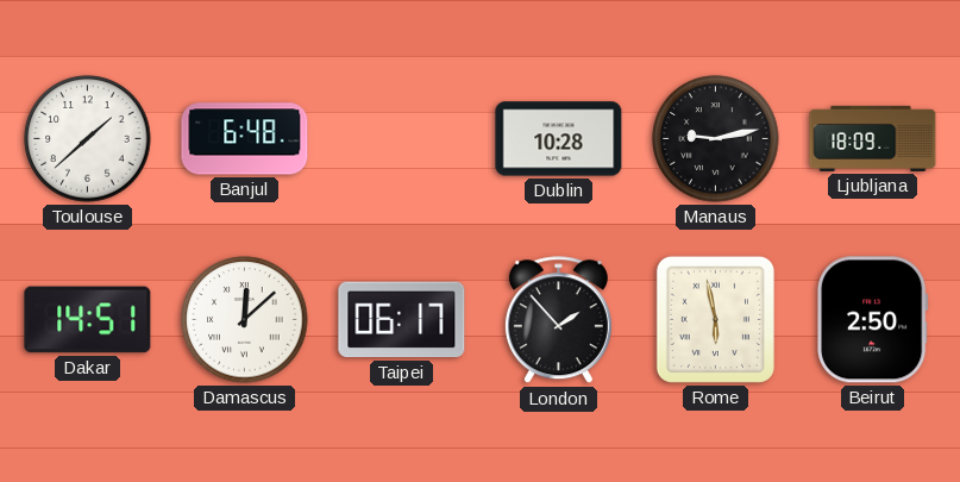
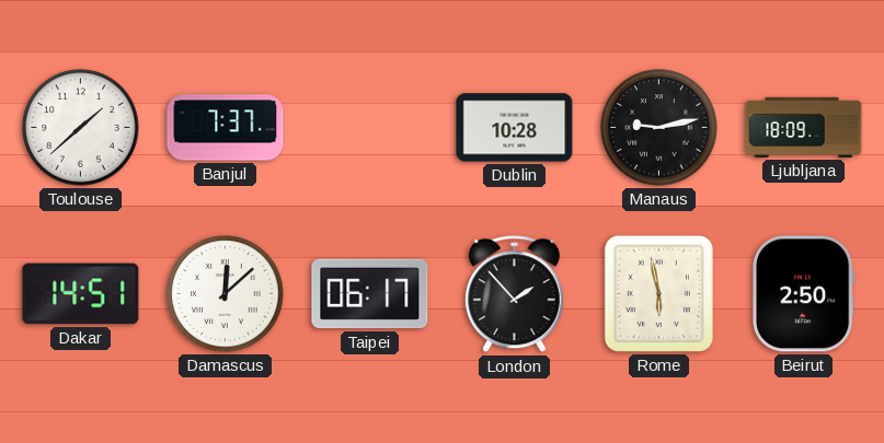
Banjul: 6:48 -> 7:37 (226, 128)
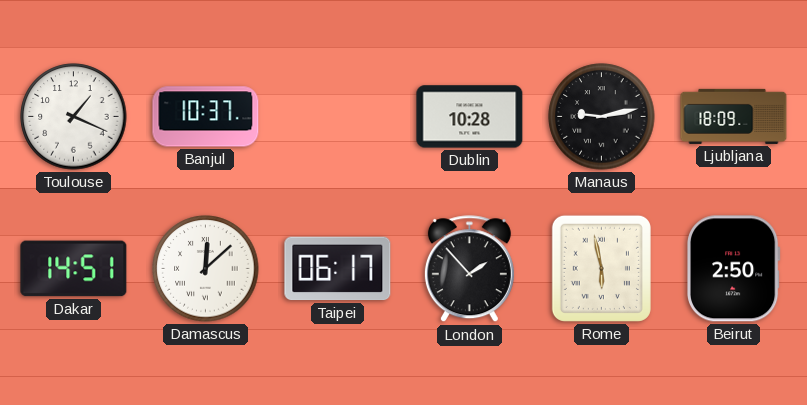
Toulouse: 1:38 -> 1:19 (74, 117)
Banjul: 7:37 -> 10:37 (206, 117)
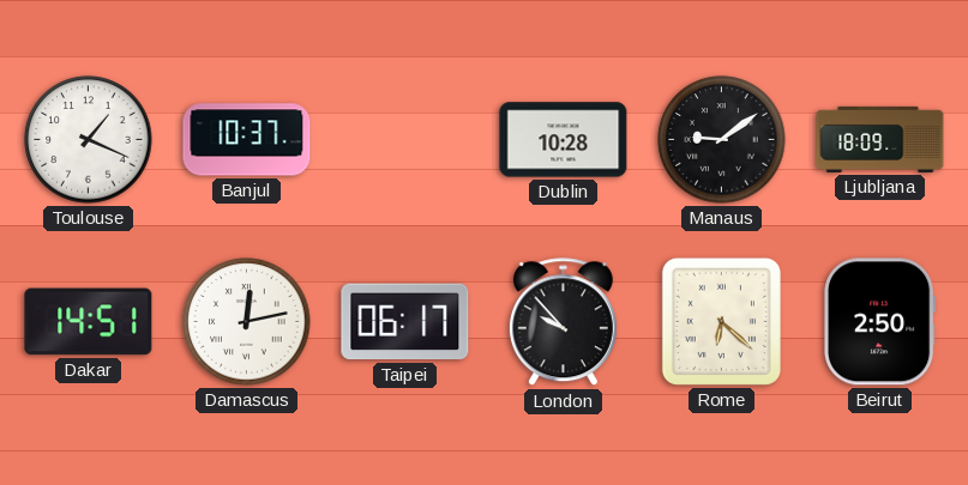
Manaus: 9:13 -> 9:09 (722, 140)
Damascus: 12:08 -> 12:13 (247, 322)
London: 1:53 -> 9:53 (563, 322)
Rome: 5:58 -> 6:22 (721, 321)
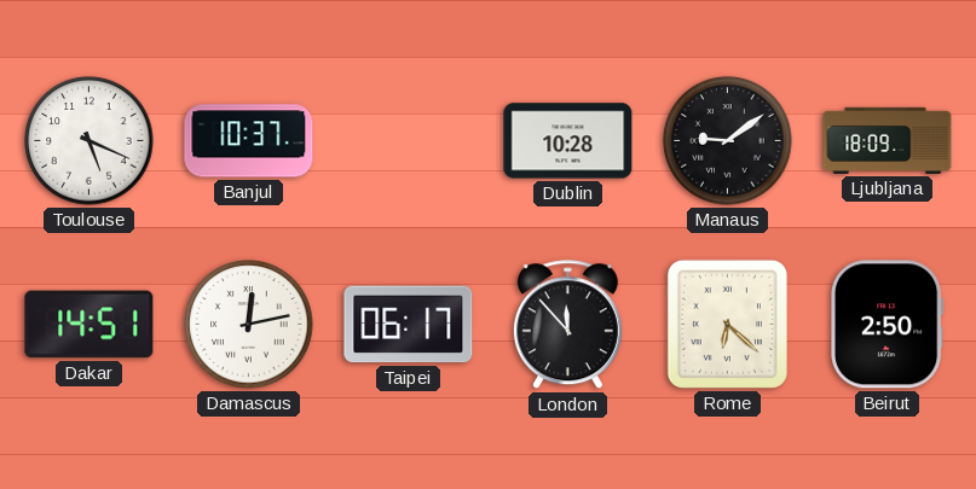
Toulouse: 1:19 -> 5:19 (89, 141)
London: 9:53 -> 11:53 (567, 325)
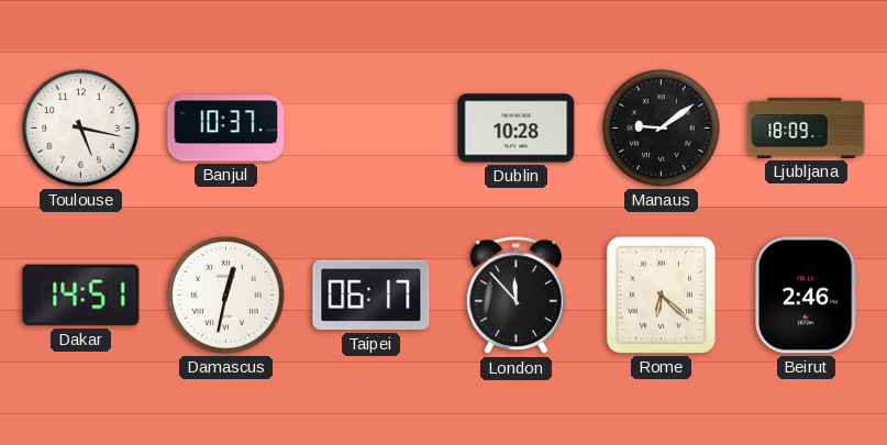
Toulouse: 5:19 -> 5:17 (81, 129)
Damascus: 12:13 -> 12:32 (226, 296)
Beirut: 2:50 -> 2:46 (807, 296)
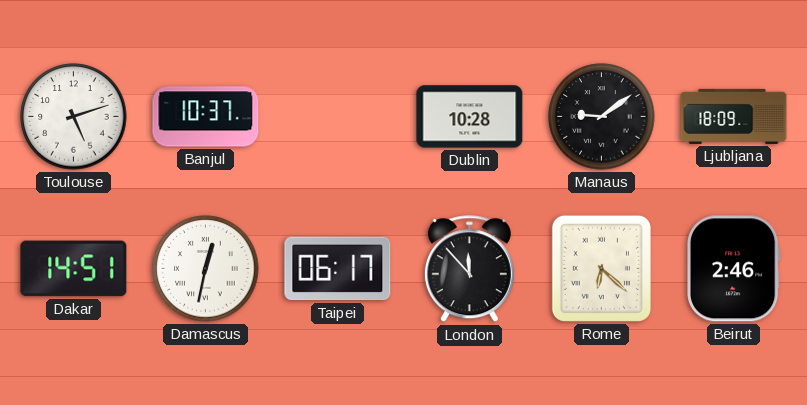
Toulouse: 5:17 -> 5:12 (74, 117)
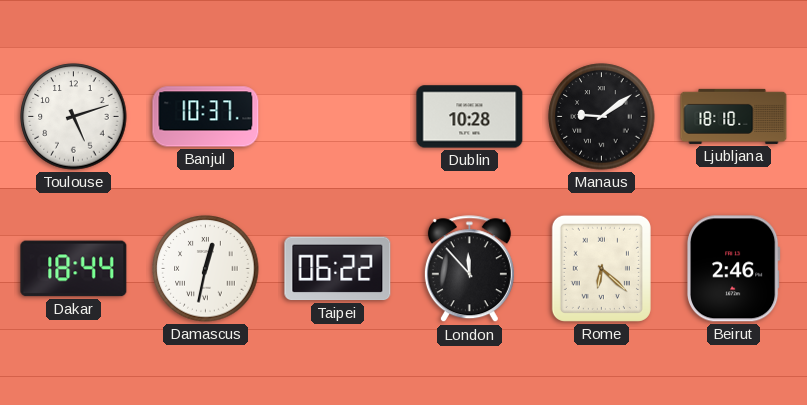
Ljubljana: 18:09 -> 18:10 (734, 116)
Dakar: 14:51 -> 18:44 (74, 269)
Taipei: 06:17 -> 06:22 (338, 269)
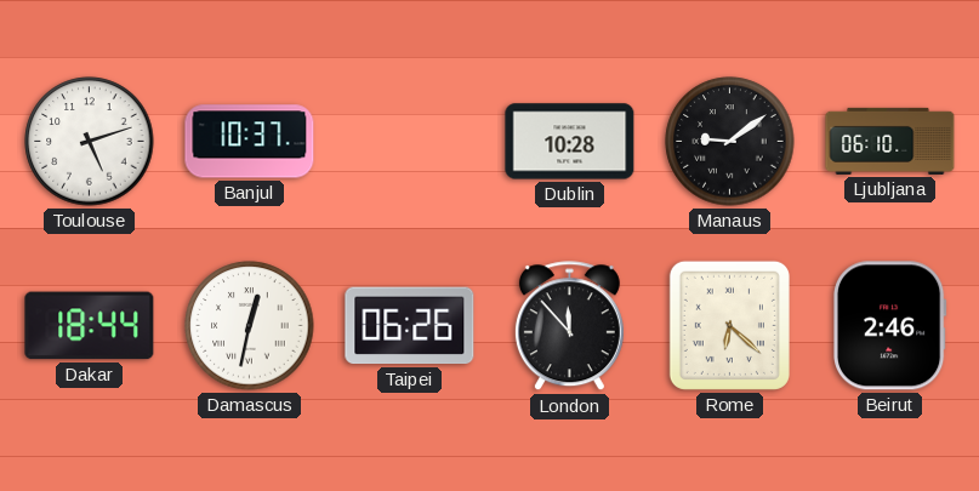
Ljubljana: 18:10 -> 06:10 (890, 141)
Taipei: 06:22 -> 06:26 (410, 326)
